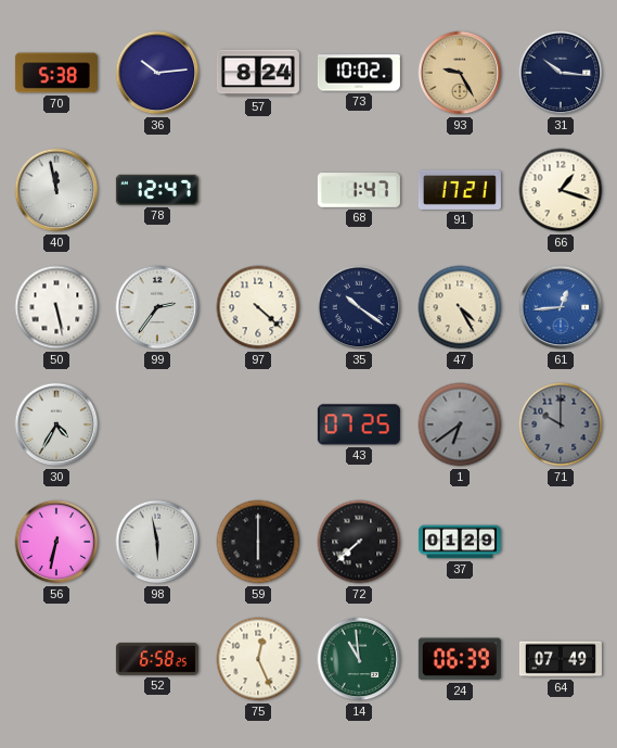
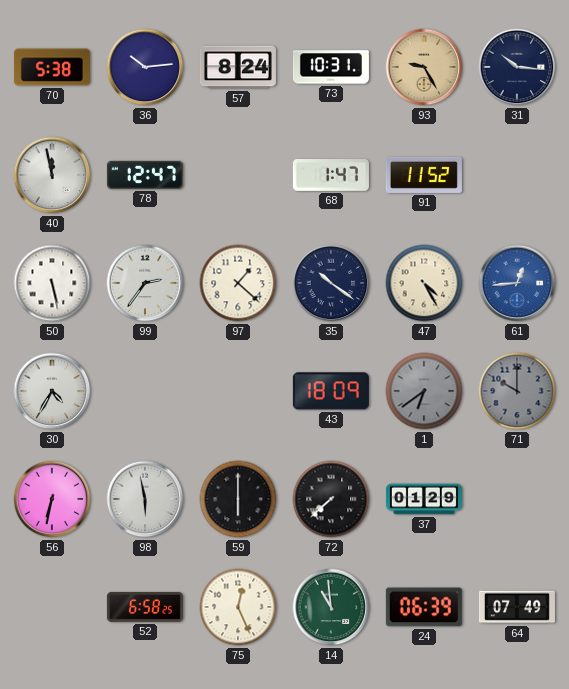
73: 10:02 -> 10:31 (331, 67)
91: 17:21 -> 11:52 (424, 175)
66: 1:18 -> none (561, 190)
97: 4:22 -> 1:22 (238, 283)
43: 07:25 -> 18:09 (331, 391)
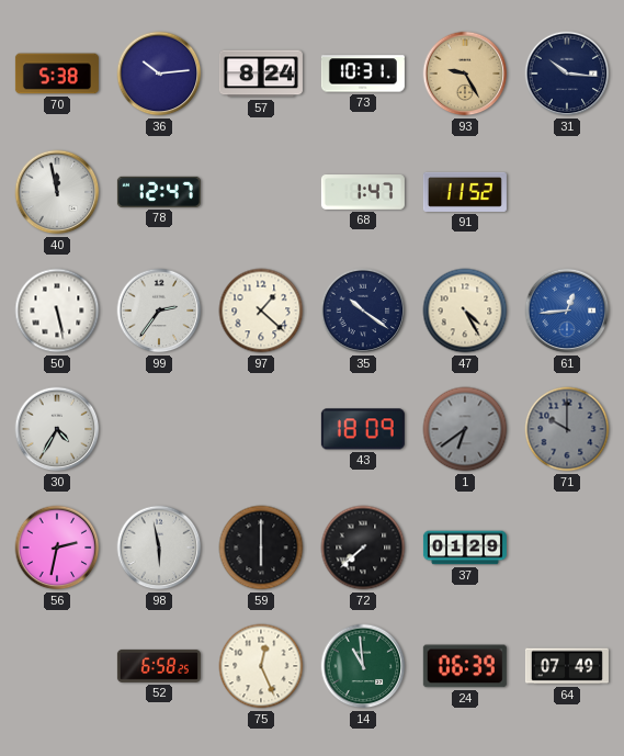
56: 6:32 -> 2:32 (57, 548)
